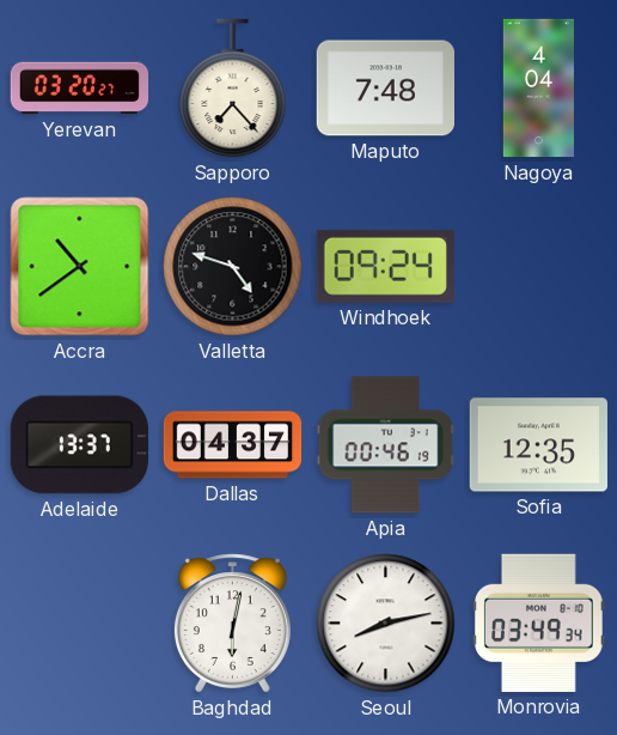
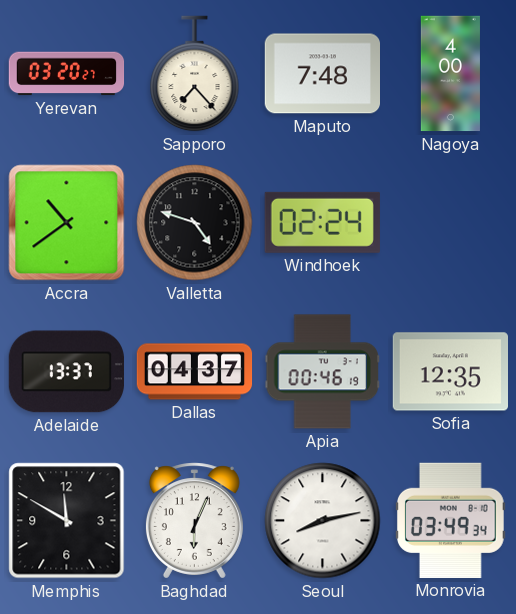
Nagoya: 4:04 -> 4:00 (450, 74)
Windhoek: 09:24 -> 02:24 (322, 222)
Memphis: none -> 11:50 (67, 521)
Baghdad: 6:02 -> 6:04 (194, 521)
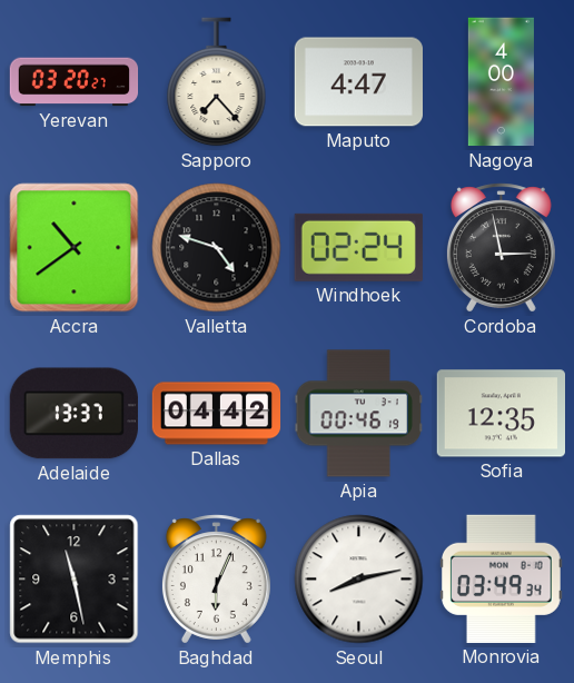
Maputo: 7:48 -> 4:47 (358, 82)
Cordoba: none -> 2:58 (501, 248)
Dallas: 04:37 -> 04:42 (217, 414)
Memphis: 11:50 -> 11:28 (75, 580)
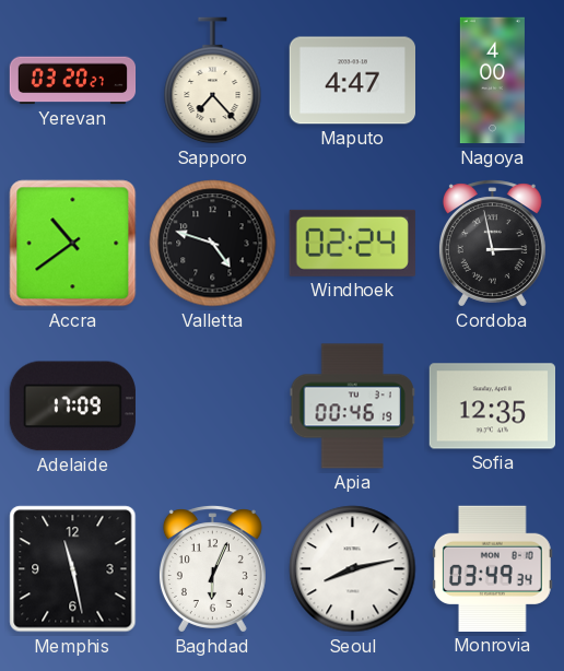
Adelaide: 13:37 -> 17:09 (72, 407)
Dallas: 04:42 -> none (217, 414)
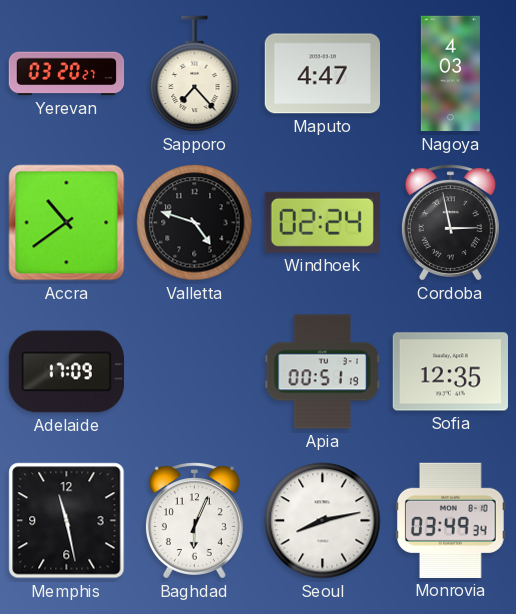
Nagoya: 4:00 -> 4:03 (450, 74)
Apia: 00:46 -> 00:51 (322, 372)
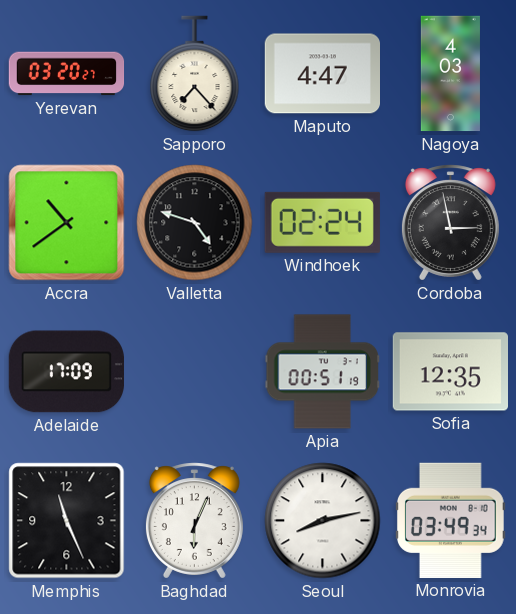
Memphis: 11:28 -> 11:26 (67, 521)
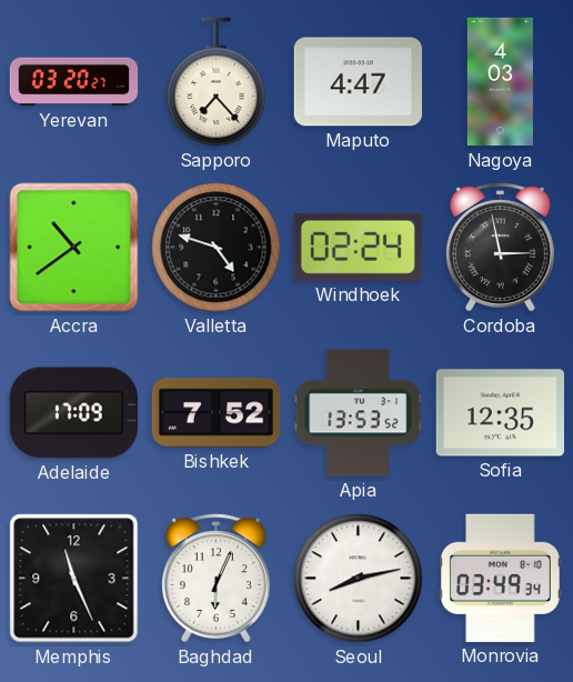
Bishkek: none -> 7:52 (215, 413)
Apia: 00:51 -> 13:53 (358, 413)
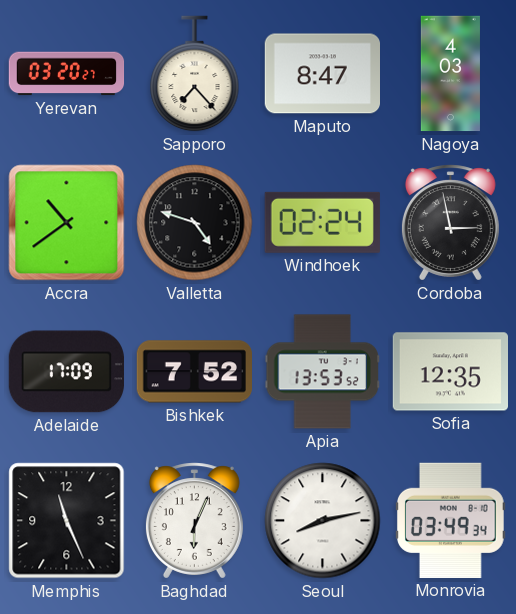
Maputo: 4:47 -> 8:47 (322, 74)
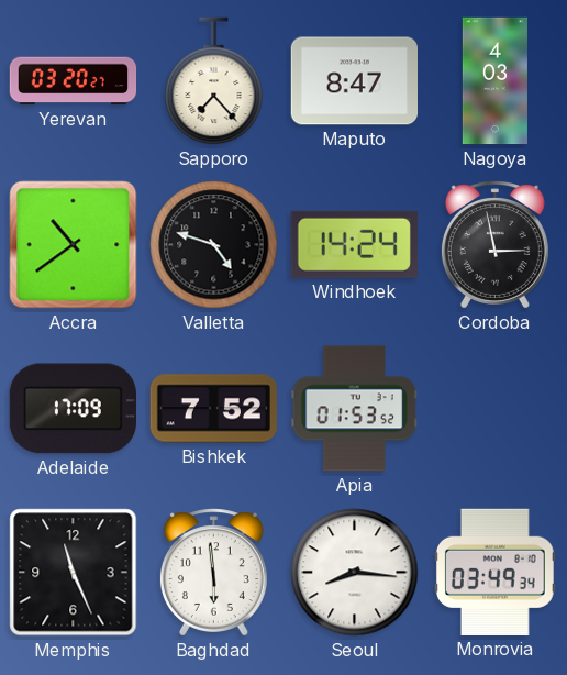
Windhoek: 02:24 -> 14:24 (354, 244)
Apia: 13:53 -> 01:53 (354, 409)
Sofia: 12:35 -> none (450, 372)
Baghdad: 6:04 -> 5:59 (213, 573)
Seoul: 8:13 -> 8:16 (355, 573)
